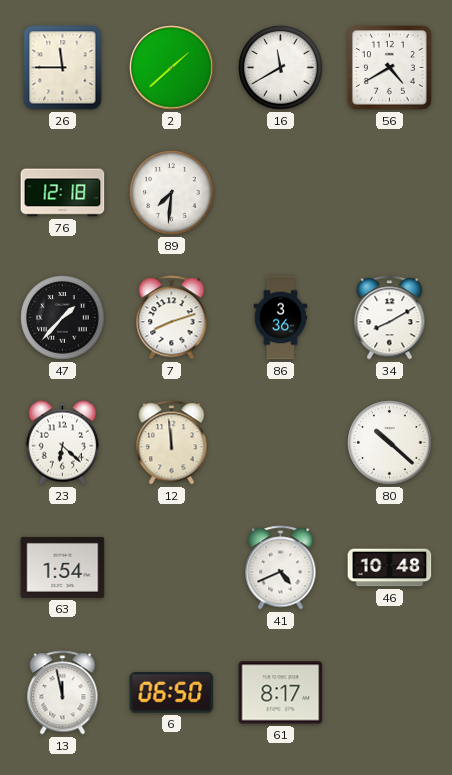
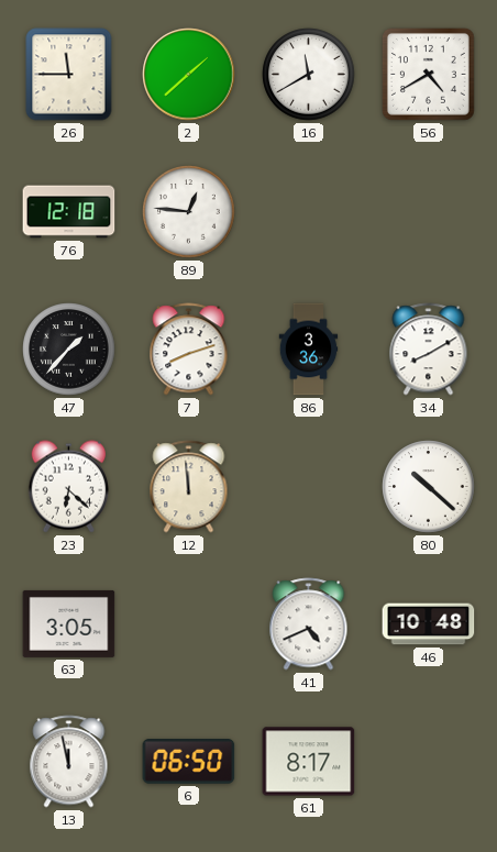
89: 7:31 -> 12:46 (189, 212)
63: 1:54 -> 3:05 (69, 623)
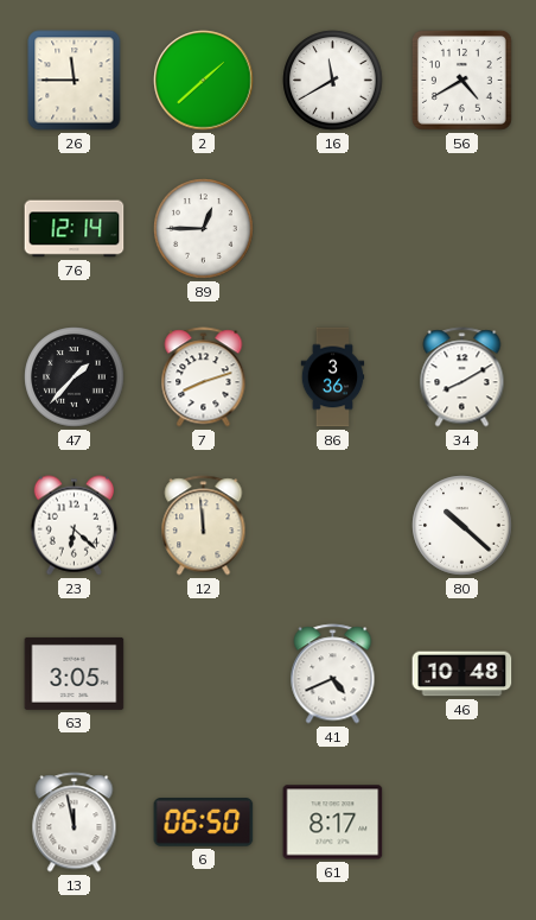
76: 12:18 -> 12:14 (75, 229)
89: 12:46 -> 12:45 (204, 229)
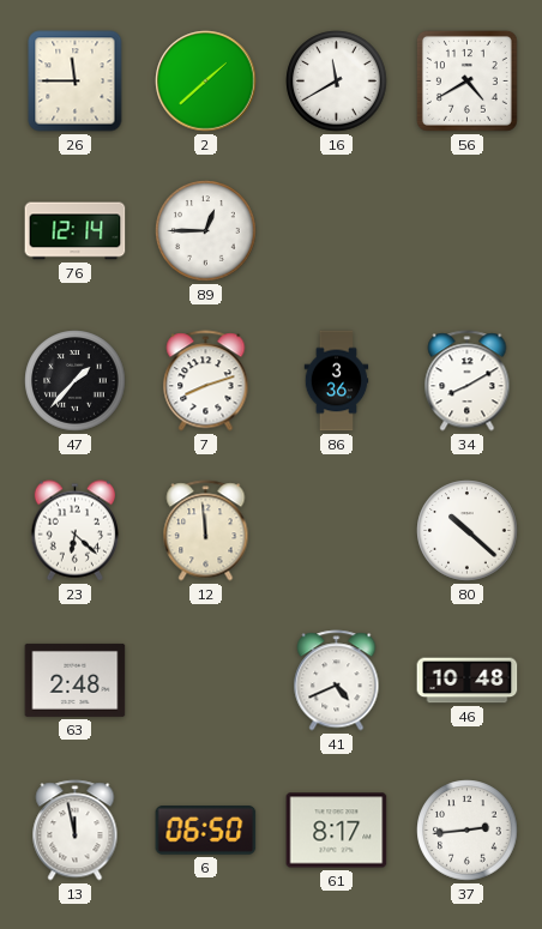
63: 3:05 -> 2:48 (76, 680)
37: none -> 2:44 (468, 831)
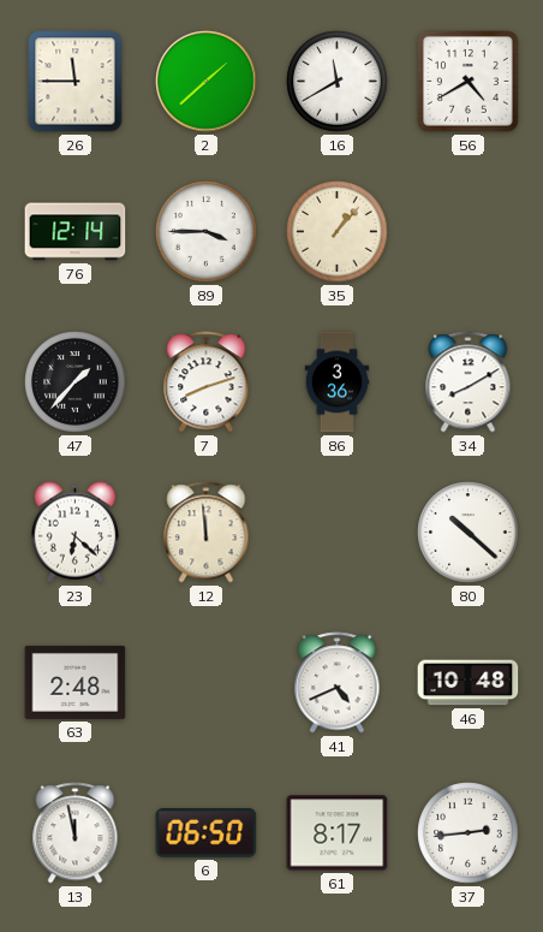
89: 12:45 -> 3:45 (207, 232)
35: none -> 1:07 (338, 232)
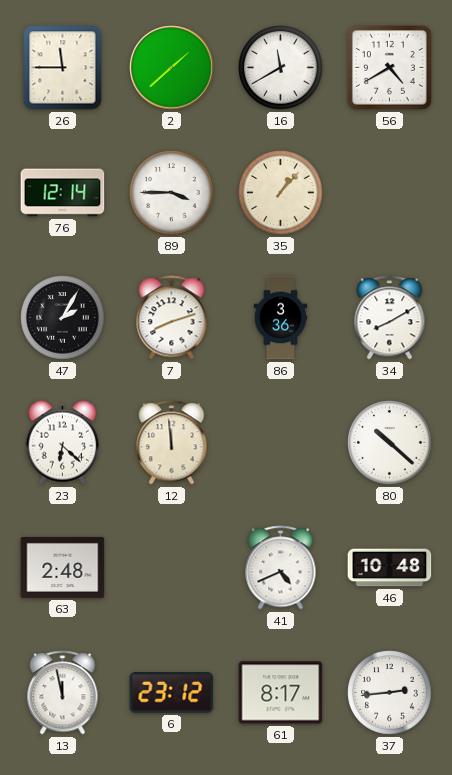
47: 1:37 -> 2:05 (63, 318)
6: 06:50 -> 23:12 (172, 693)
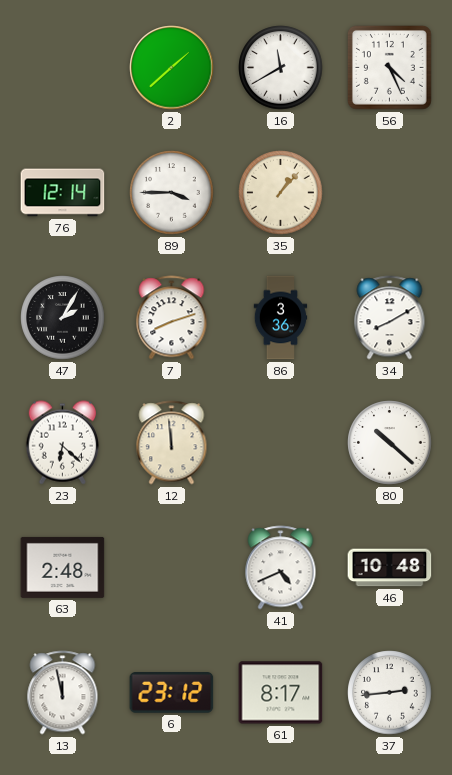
26: 11:45 -> none (63, 68)
56: 4:40 -> 4:26 (389, 67)
